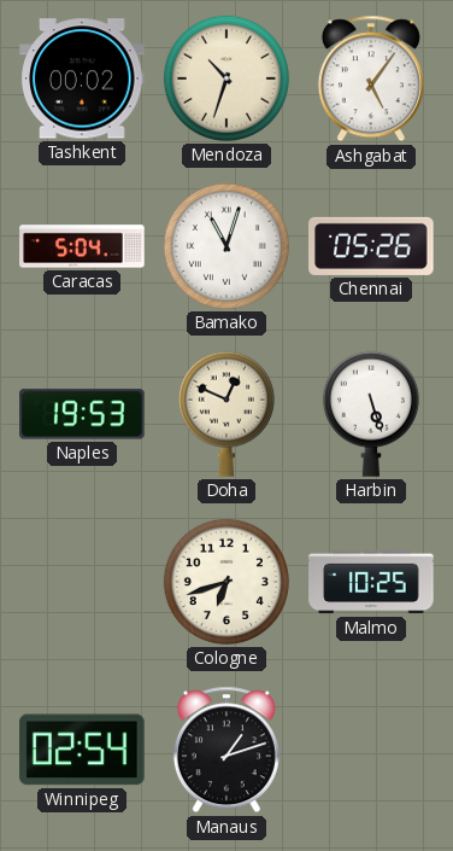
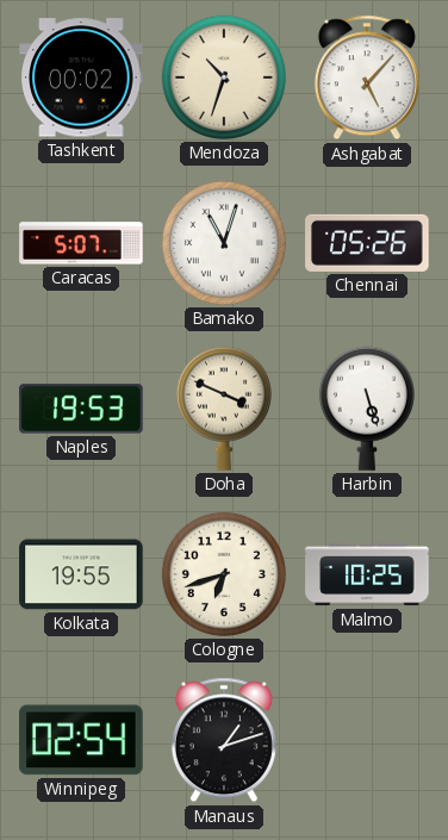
Ashgabat: 5:06 -> 5:07 (367, 77)
Caracas: 5:04 -> 5:07 (81, 243)
Doha: 12:49 -> 3:49 (224, 409)
Kolkata: none -> 19:55 (81, 574)
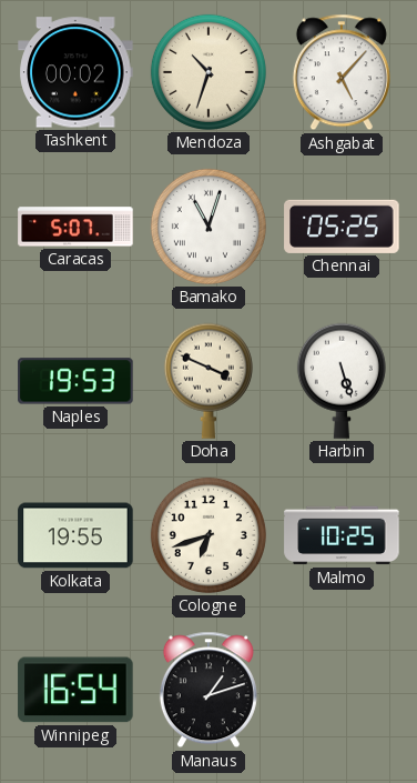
Chennai: 05:26 -> 05:25 (342, 227)
Winnipeg: 02:54 -> 16:54 (75, 690)
